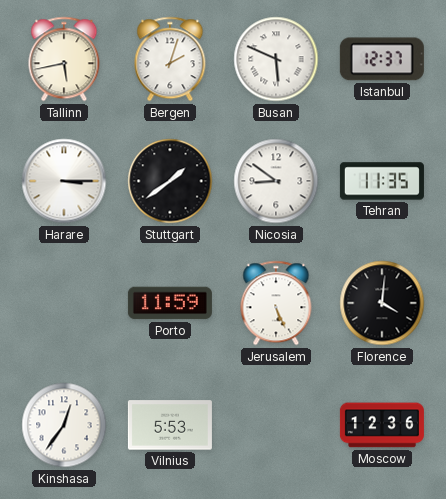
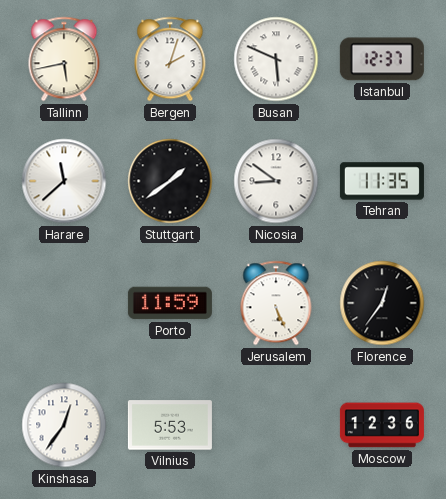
Harare: 3:15 -> 11:38 (64, 181)
Florence: 4:01 -> 12:36 (382, 303)
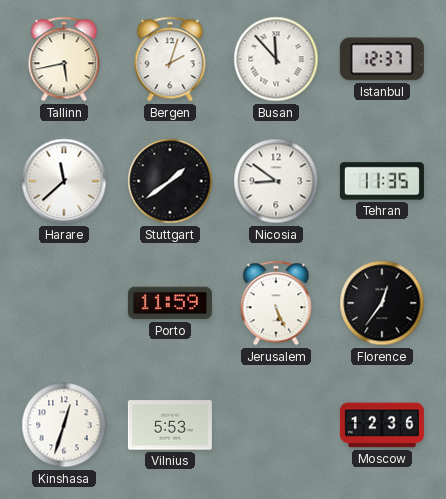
Busan: 5:49 -> 11:53 (276, 59)
Kinshasa: 12:36 -> 12:33 (64, 425)
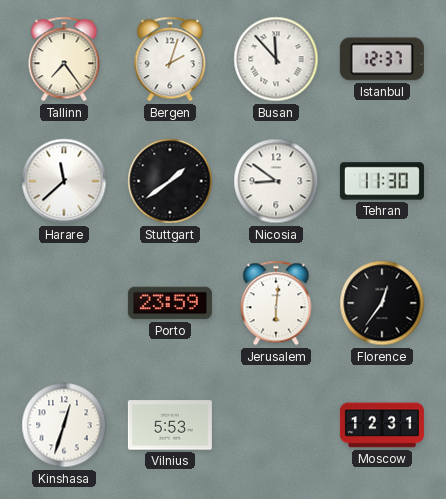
Tallinn: 5:43 -> 7:24 (64, 59)
Tehran: 11:35 -> 11:30 (382, 181)
Porto: 11:59 -> 23:59 (170, 303)
Jerusalem: 5:26 -> 6:01 (276, 303)
Moscow: 12:36 -> 12:31 (382, 425)
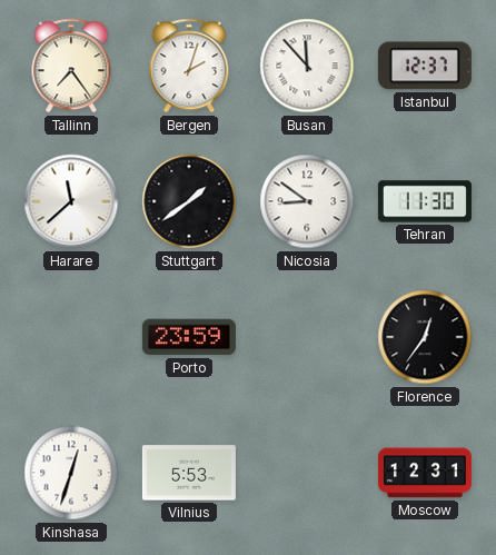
Jerusalem: 6:01 -> none (276, 303)
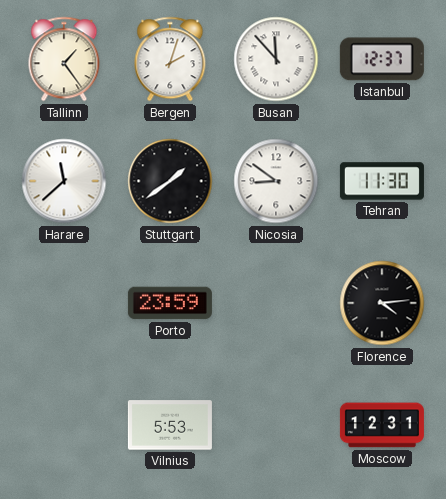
Tallinn: 7:24 -> 1:24 (64, 59)
Florence: 12:36 -> 4:14 (382, 303)
Kinshasa: 12:33 -> none (71, 473)
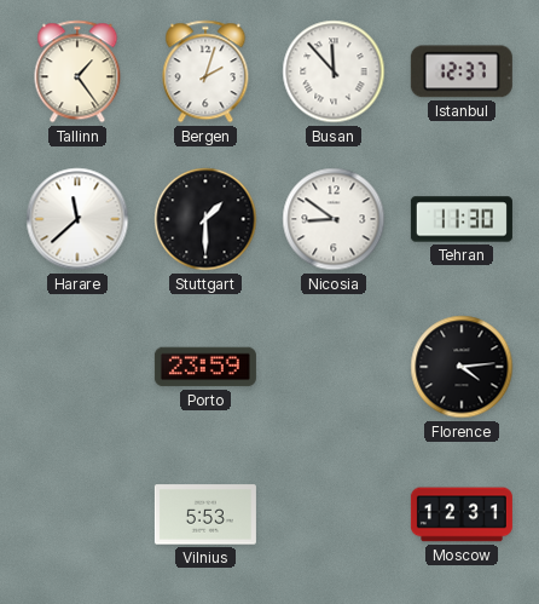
Stuttgart: 1:39 -> 1:30 (205, 219)
